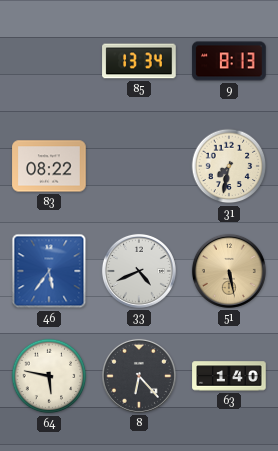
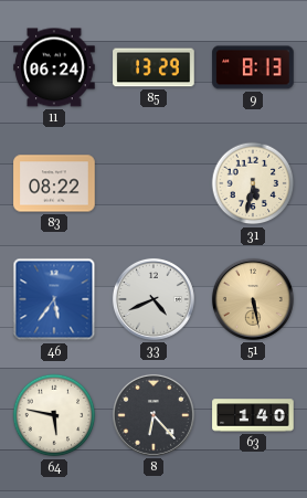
11: none -> 06:24 (54, 67)
85: 13:34 -> 13:29 (153, 67)
31: 7:32 -> 5:32 (253, 183)
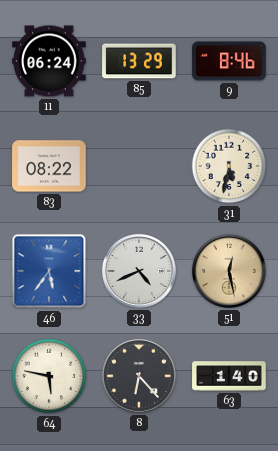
9: 8:13 -> 8:46 (229, 61)
51: 5:28 -> 12:28 (229, 271)
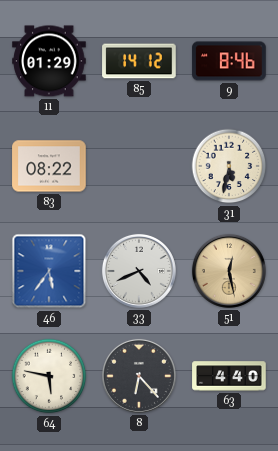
11: 06:24 -> 01:29 (49, 61)
85: 13:29 -> 14:12 (139, 61)
63: 1:40 -> 4:40 (229, 376)
